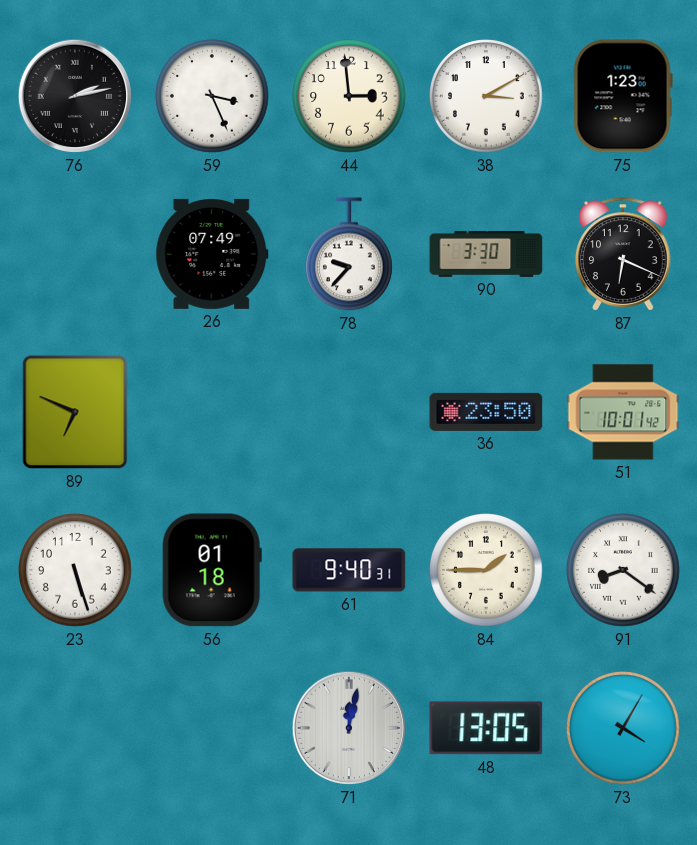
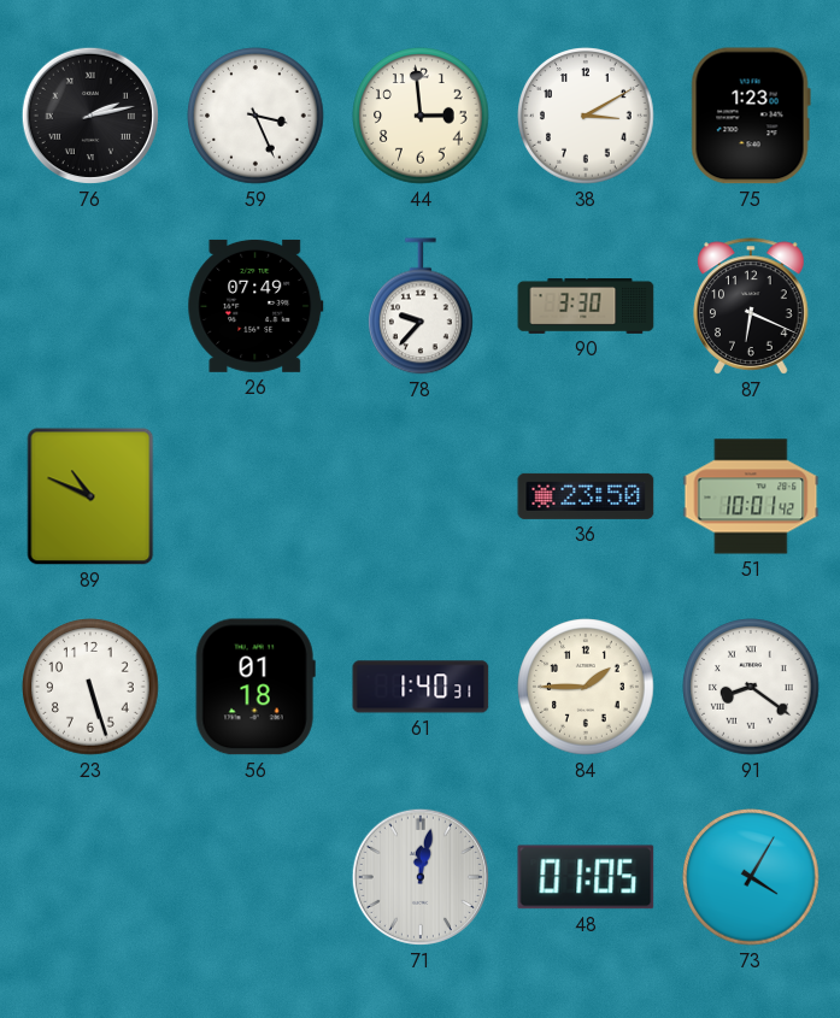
89: 6:49 -> 10:49 (90, 496)
61: 9:40 -> 1:40 (421, 687)
48: 13:05 -> 01:05 (586, 877)
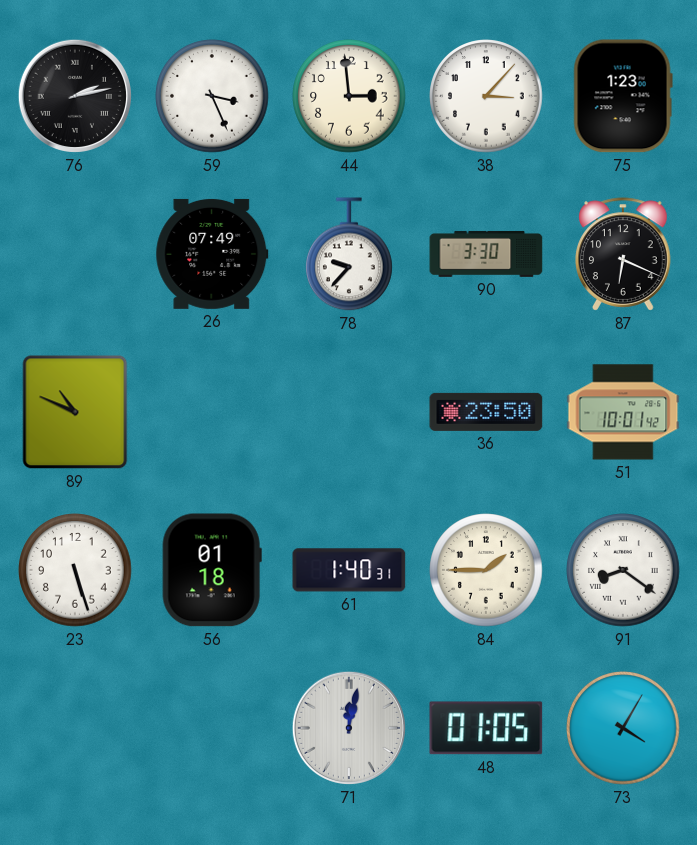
38: 3:10 -> 3:07 (486, 96)
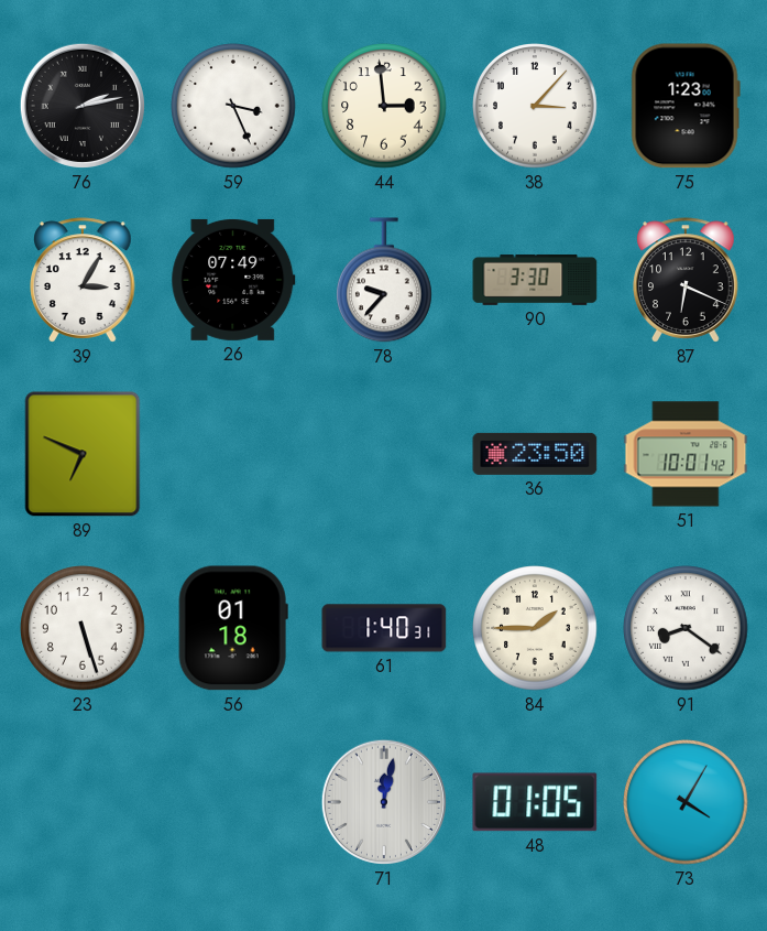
39: none -> 3:05 (83, 280)
89: 10:49 -> 6:49 (83, 454)
